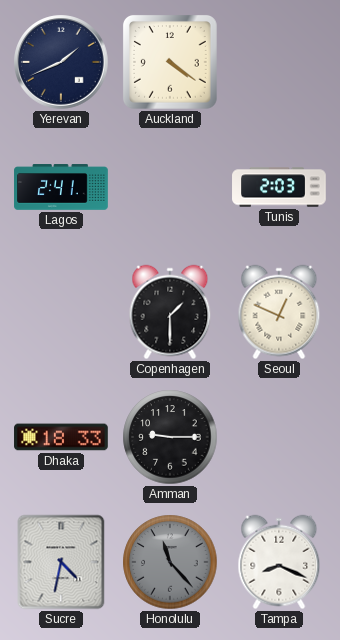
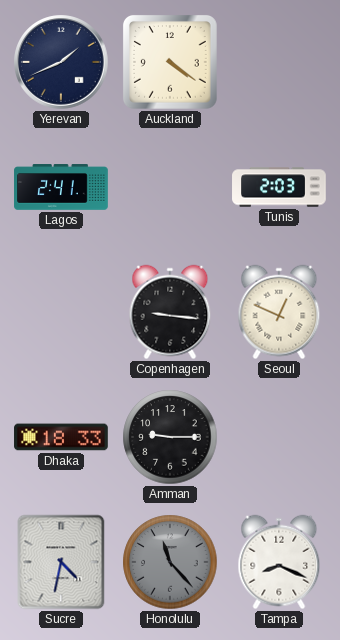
Copenhagen: 1:30 -> 9:16 (170, 312)
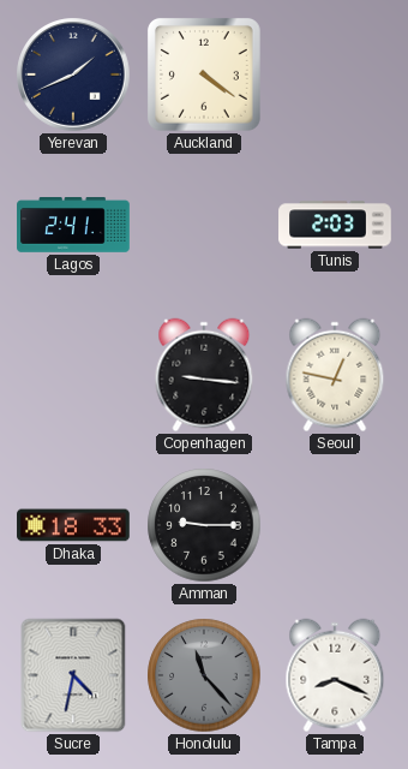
Seoul: 12:49 -> 12:47 (335, 375)
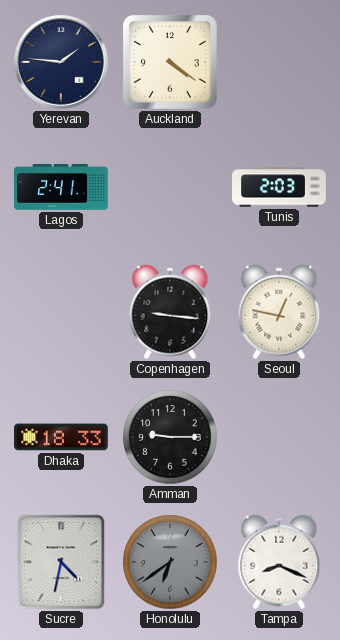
Yerevan: 1:41 -> 1:46 (61, 62)
Honolulu: 11:23 -> 6:39 (170, 562)
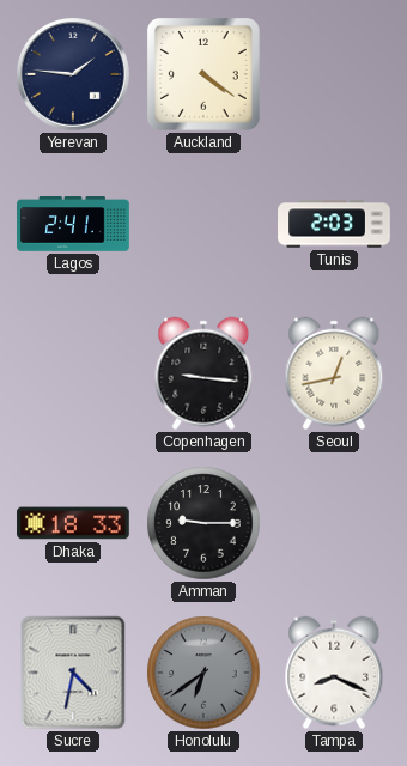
Seoul: 12:47 -> 12:43 (334, 373)
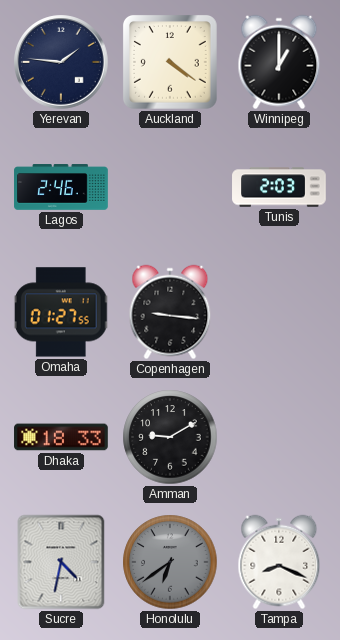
Winnipeg: none -> 1:00 (279, 62)
Lagos: 2:41 -> 2:46 (61, 187)
Omaha: none -> 01:27 (61, 312)
Seoul: 12:43 -> none (334, 373)
Amman: 9:15 -> 9:10 (170, 437)
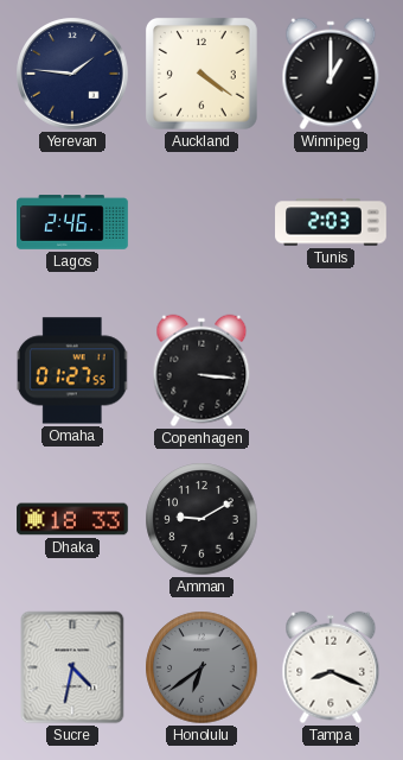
Copenhagen: 9:16 -> 3:16 (201, 370)
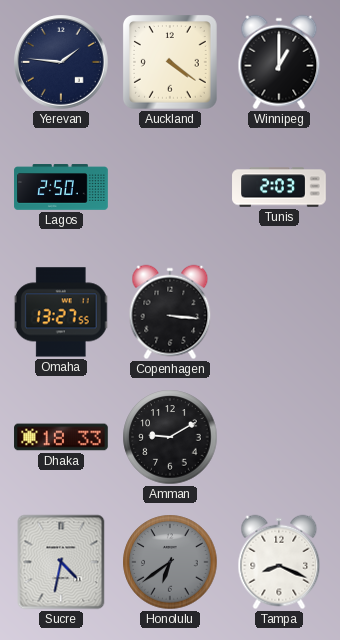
Lagos: 2:46 -> 2:50 (61, 187)
Omaha: 01:27 -> 13:27 (61, 312)
